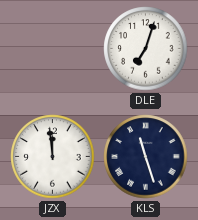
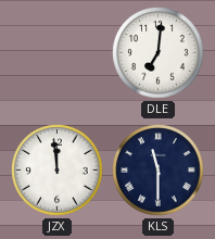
DLE: 7:03 -> 7:01 (159, 53)
KLS: 11:27 -> 11:30 (159, 171)
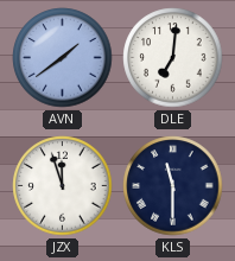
AVN: none -> 1:39 (63, 58)
JZX: 11:59 -> 11:57 (63, 186)
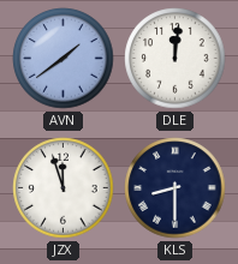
DLE: 7:01 -> 12:01 (175, 59)
KLS: 11:30 -> 8:30 (175, 188)
